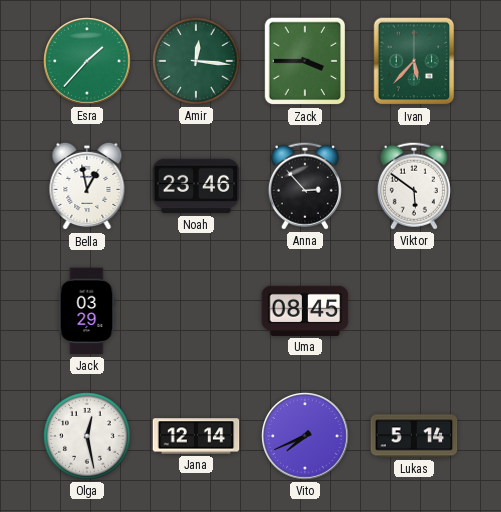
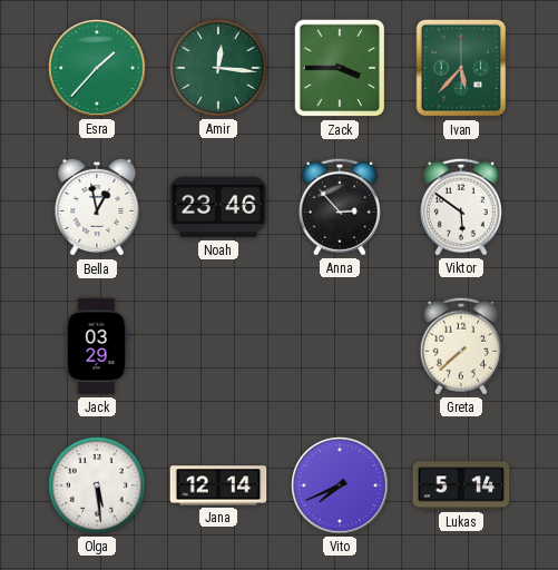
Uma: 08:45 -> none (305, 311)
Greta: none -> 7:38 (461, 346)
Olga: 12:28 -> 5:29 (98, 487)
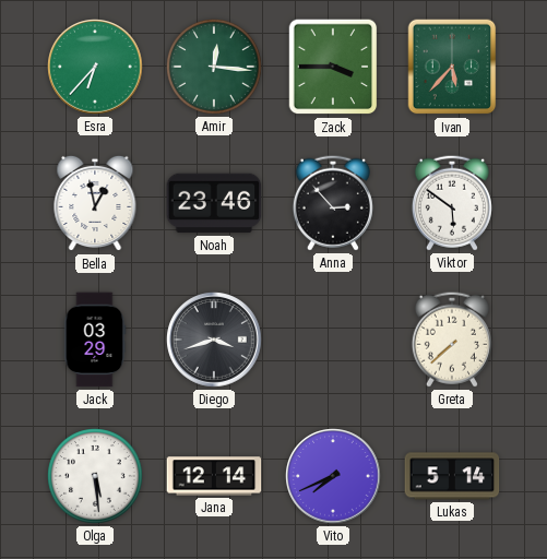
Esra: 1:37 -> 6:37 (95, 67)
Diego: none -> 3:42 (214, 340)
